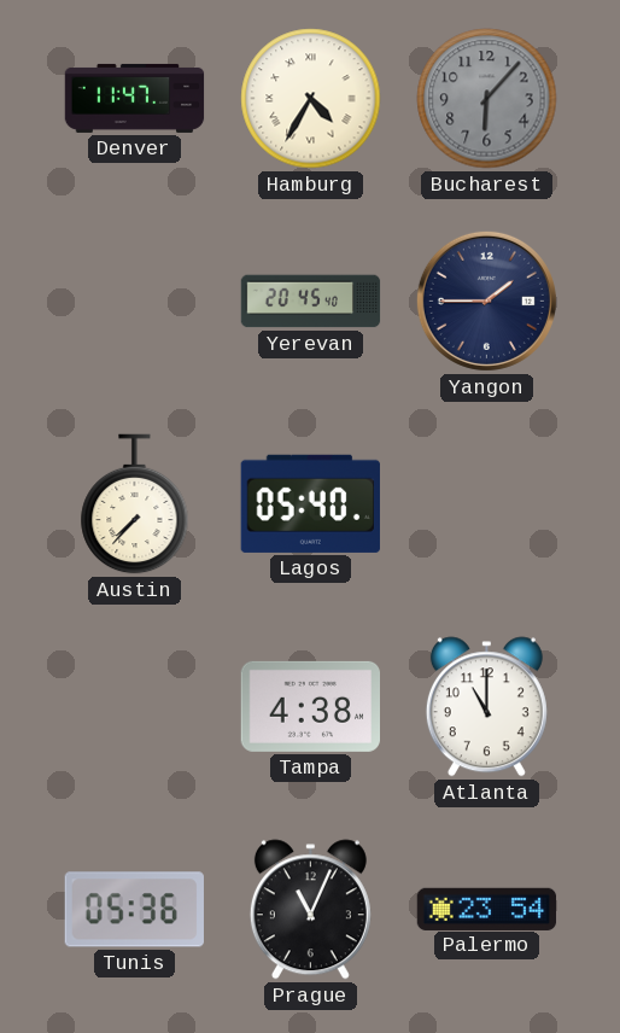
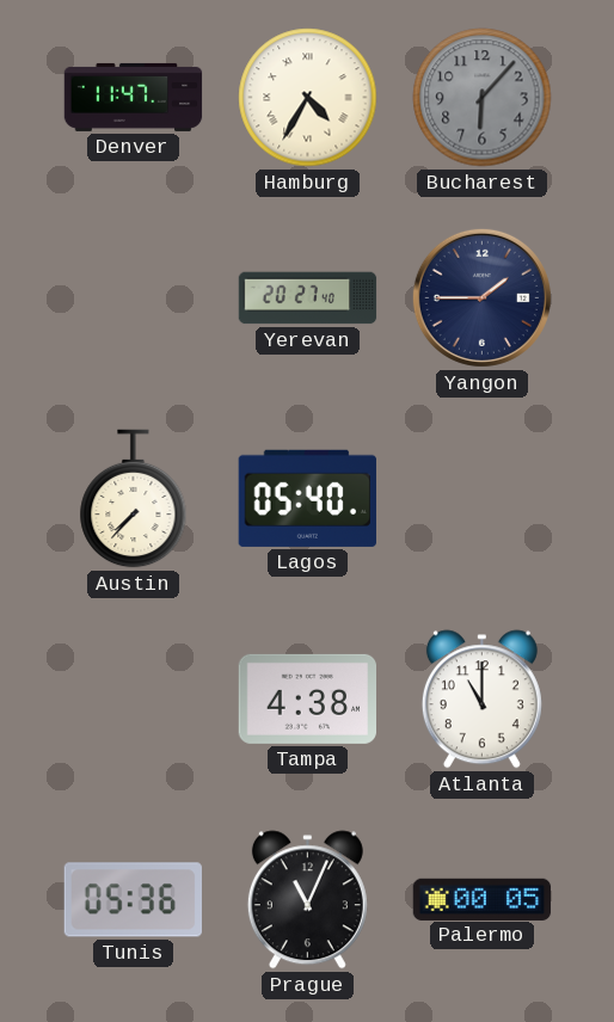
Yerevan: 20:45 -> 20:27 (308, 298)
Palermo: 23:54 -> 00:05 (483, 899)
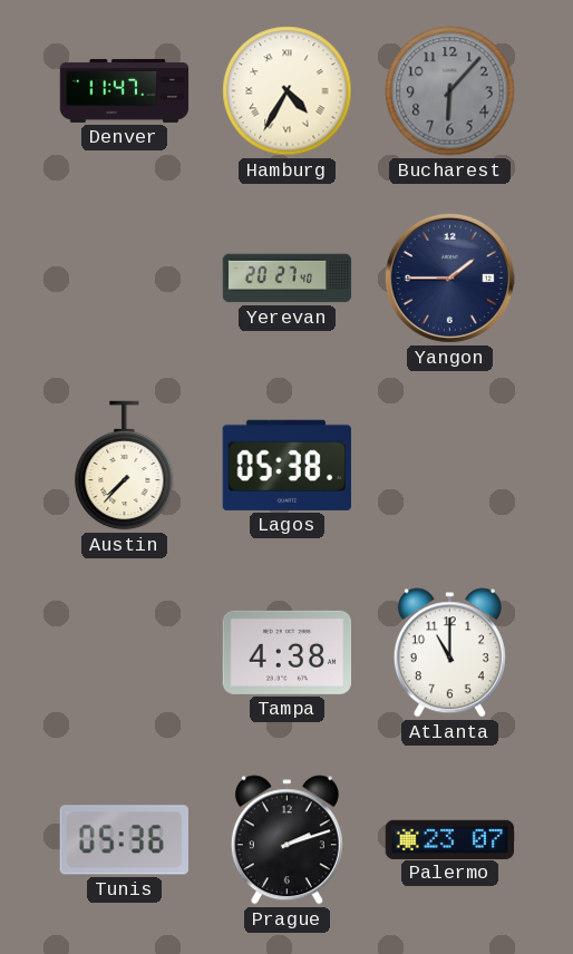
Lagos: 05:40 -> 05:38 (286, 465)
Prague: 11:04 -> 2:12 (286, 840)
Palermo: 00:05 -> 23:07 (450, 839)
